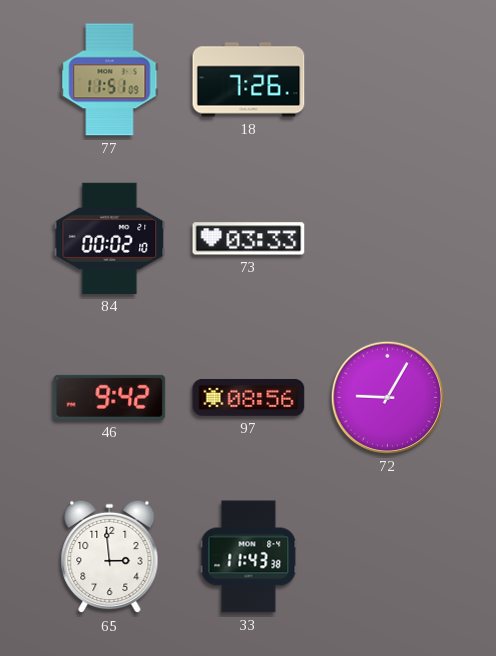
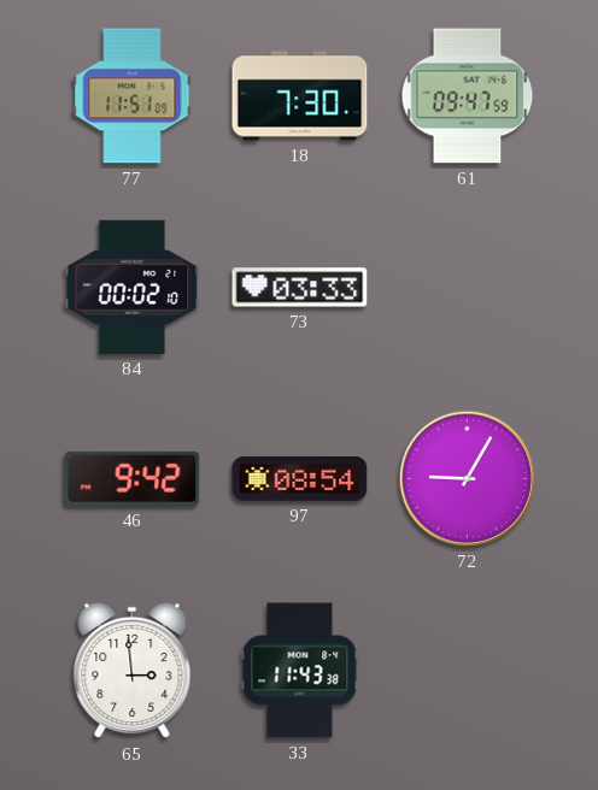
18: 7:26 -> 7:30 (300, 96)
61: none -> 09:47 (468, 96)
97: 08:56 -> 08:54 (300, 479)
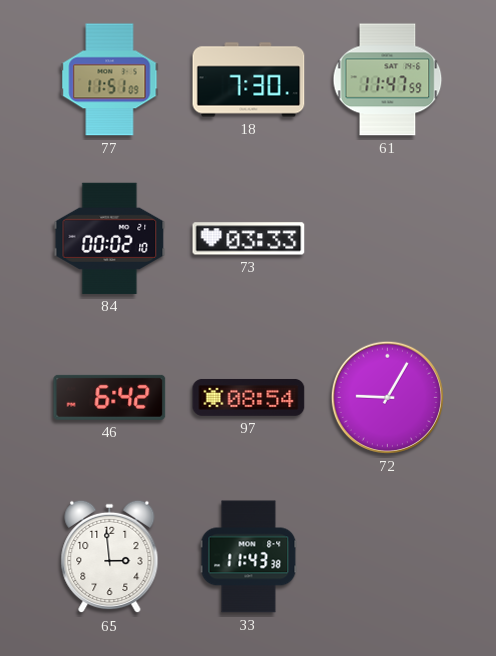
61: 09:47 -> 11:47 (388, 80)
46: 9:42 -> 6:42 (110, 397)
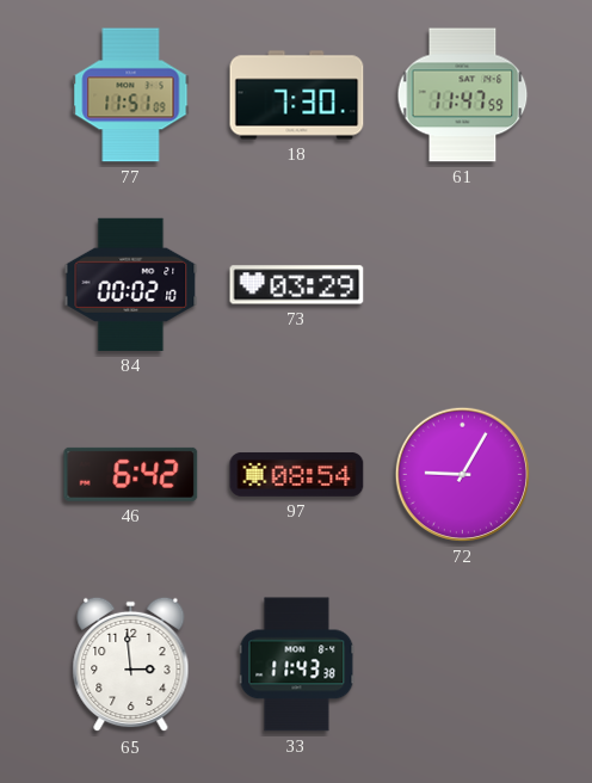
73: 03:33 -> 03:29 (297, 285)
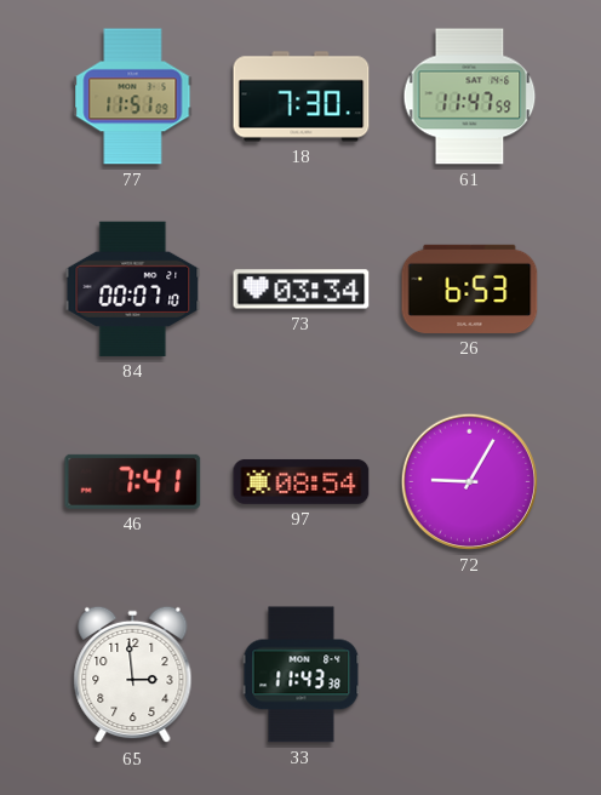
84: 00:02 -> 00:07 (133, 288)
73: 03:29 -> 03:34 (302, 290)
26: none -> 6:53 (470, 288)
46: 6:42 -> 7:41 (133, 481)
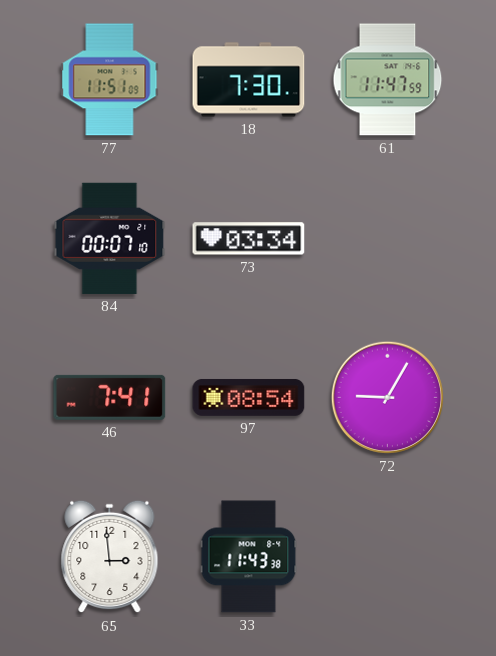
26: 6:53 -> none (470, 288)
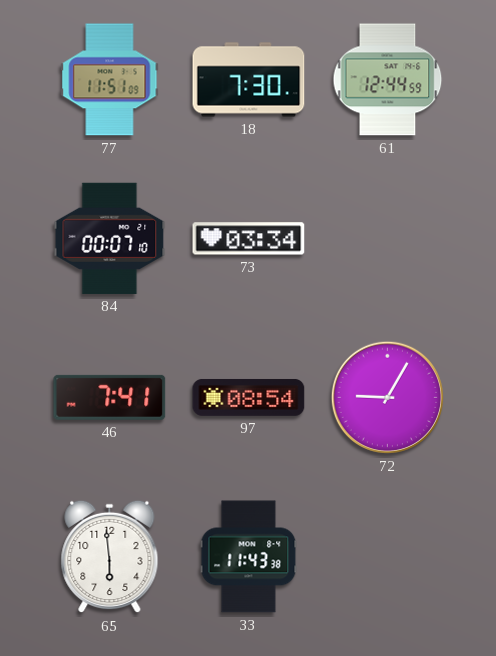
61: 11:47 -> 12:44 (388, 80)
65: 2:59 -> 5:59 (110, 557)
